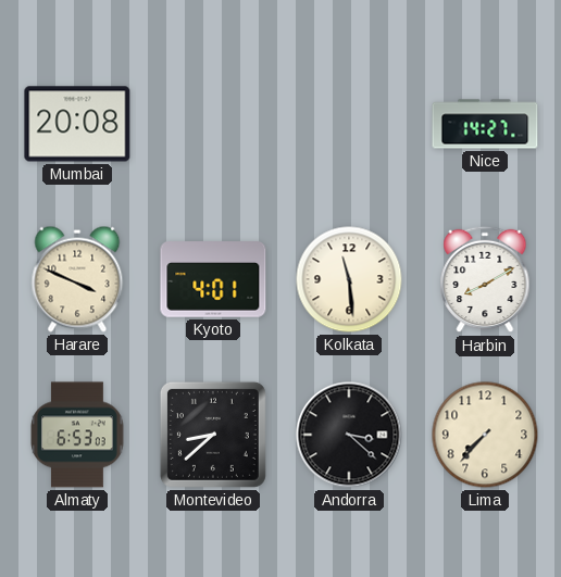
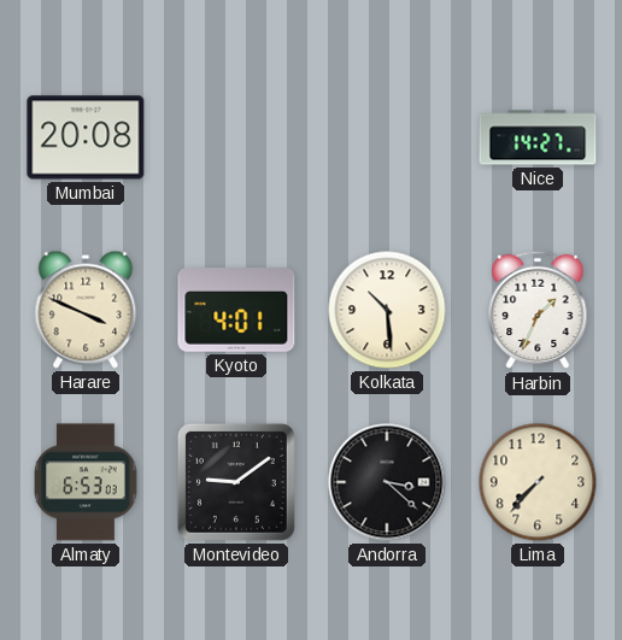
Kolkata: 11:29 -> 10:29 (387, 310)
Harbin: 8:10 -> 1:34 (538, 310)
Montevideo: 8:38 -> 9:09 (236, 482)
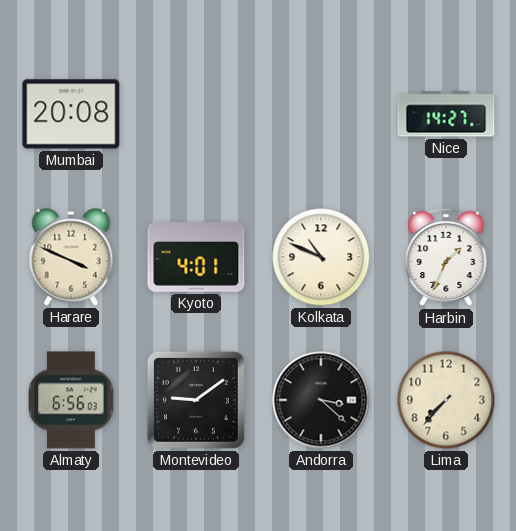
Kolkata: 10:29 -> 10:49 (321, 257)
Almaty: 6:53 -> 6:56 (71, 400)
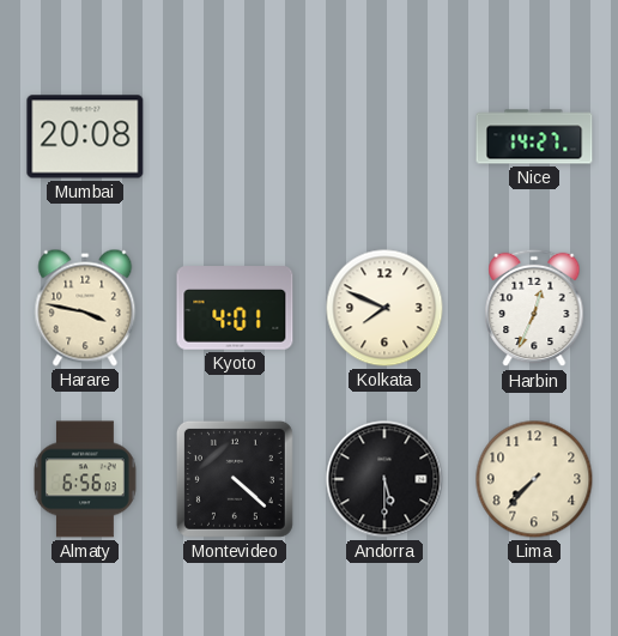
Harare: 3:49 -> 3:47 (85, 308)
Kolkata: 10:49 -> 7:49 (384, 308)
Harbin: 1:34 -> 12:34 (534, 308)
Montevideo: 9:09 -> 4:22 (235, 479)
Andorra: 3:22 -> 5:30 (384, 479)
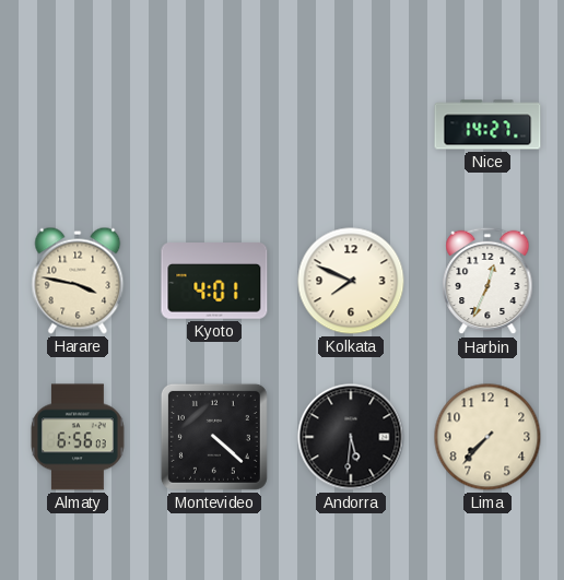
Mumbai: 20:08 -> none (85, 137)
Andorra: 5:30 -> 5:31 (351, 437)
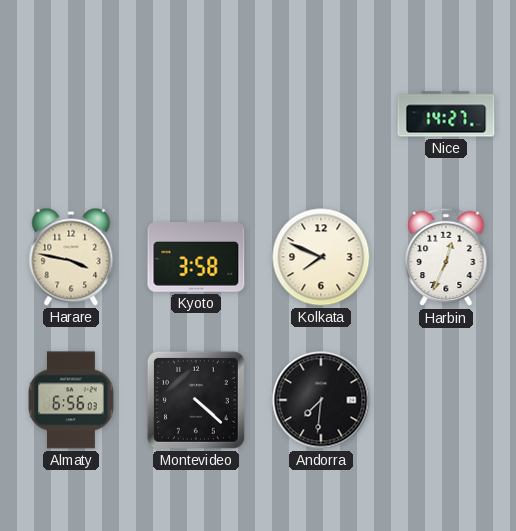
Kyoto: 4:01 -> 3:58 (196, 257)
Andorra: 5:31 -> 7:31 (321, 400)
Lima: 7:37 -> none (487, 437)
